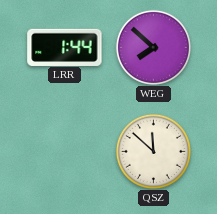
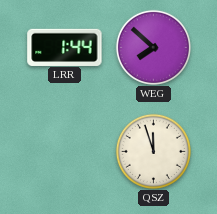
QSZ: 11:52 -> 11:57 (153, 151)
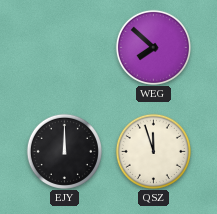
LRR: 1:44 -> none (65, 47)
EJY: none -> 12:00 (64, 151)
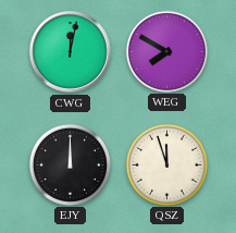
CWG: none -> 12:02 (71, 52)
WEG: 7:52 -> 7:50 (166, 51)
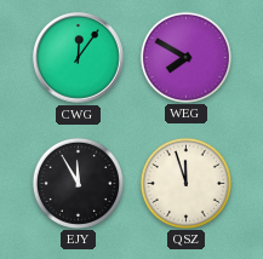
CWG: 12:02 -> 12:06 (79, 58)
EJY: 12:00 -> 11:55 (78, 183)
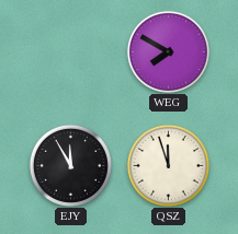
CWG: 12:06 -> none (79, 58)
